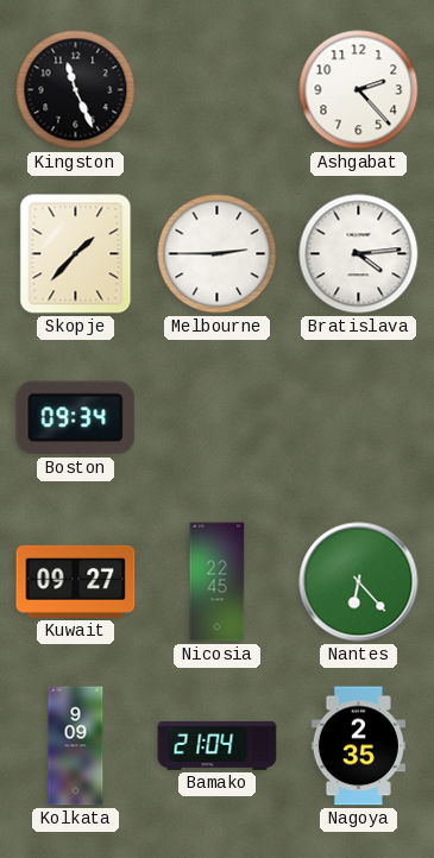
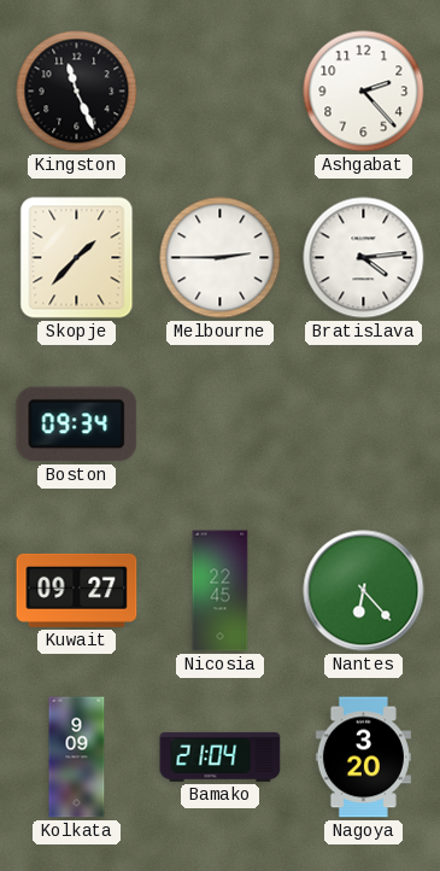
Nagoya: 2:35 -> 3:20 (363, 758)
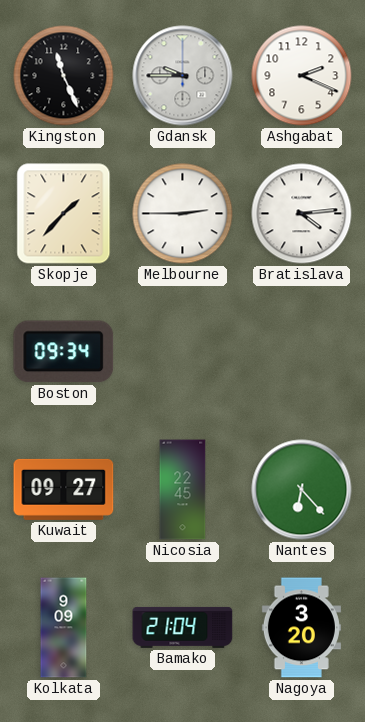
Gdansk: none -> 9:45 (183, 76)
Ashgabat: 2:23 -> 2:19 (302, 76)
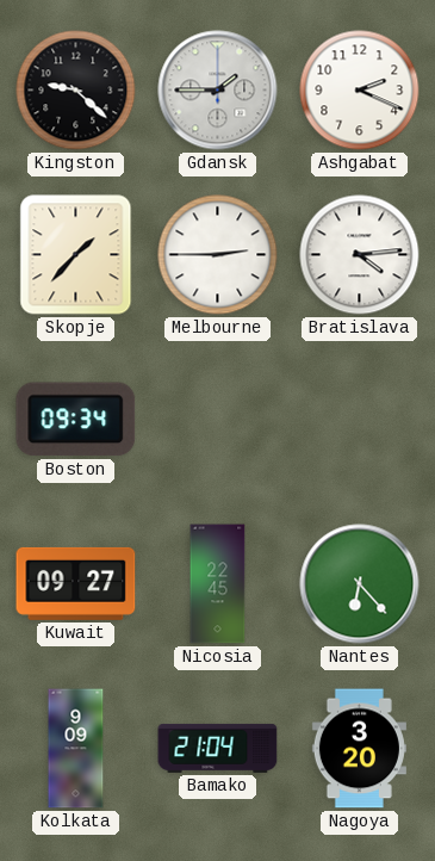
Kingston: 11:26 -> 9:22 (76, 91)
Gdansk: 9:45 -> 1:45 (218, 91)
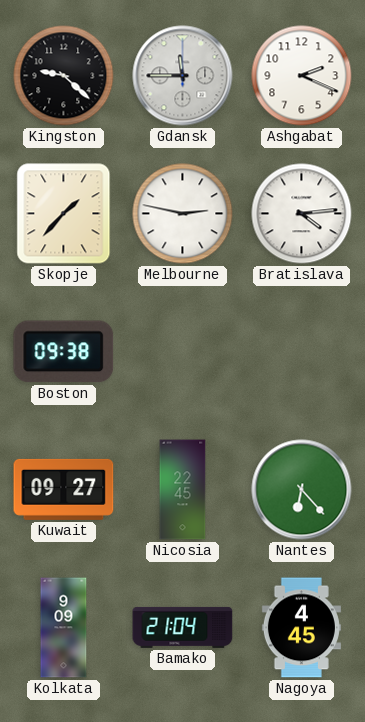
Gdansk: 1:45 -> 11:45 (183, 76)
Melbourne: 2:45 -> 2:47 (183, 214)
Boston: 09:34 -> 09:38 (64, 352)
Nagoya: 3:20 -> 4:45 (301, 628)
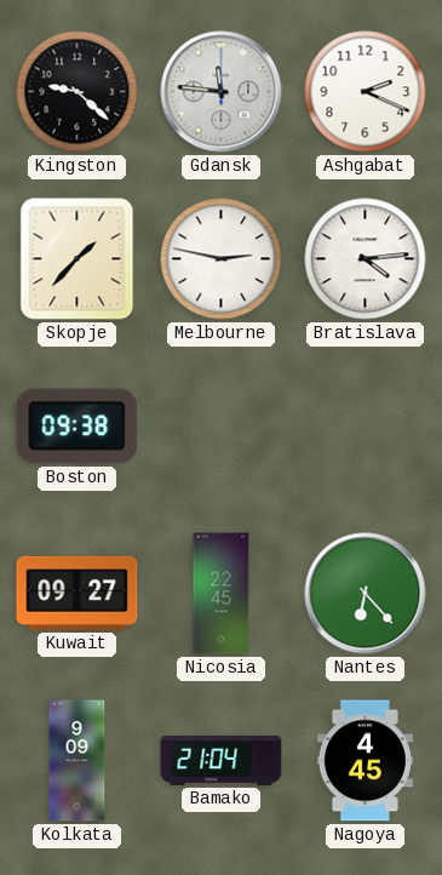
Gdansk: 11:45 -> 11:46 (222, 92)
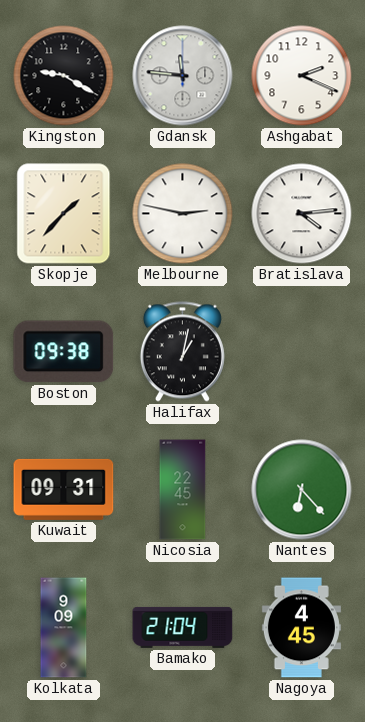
Kingston: 9:22 -> 9:20 (64, 76)
Halifax: none -> 1:02 (182, 352)
Kuwait: 09:27 -> 09:31 (64, 489)
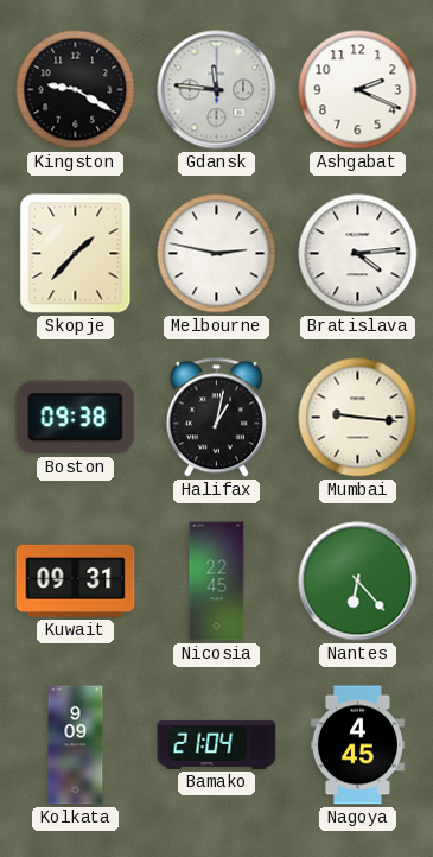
Mumbai: none -> 9:16 (358, 418)
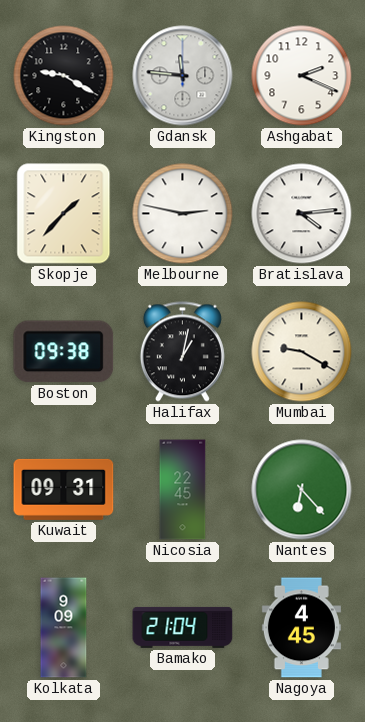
Mumbai: 9:16 -> 9:20 (302, 352)
